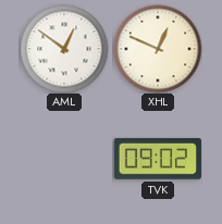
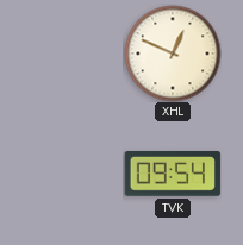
AML: 12:51 -> none (64, 49)
TVK: 09:02 -> 09:54 (173, 175)
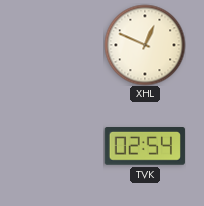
TVK: 09:54 -> 02:54 (145, 147)
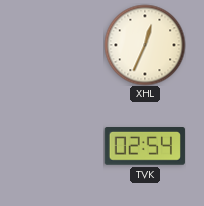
XHL: 12:49 -> 12:34 (145, 45)
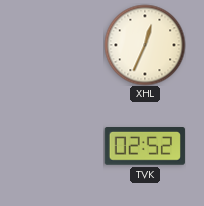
TVK: 02:54 -> 02:52 (145, 147)
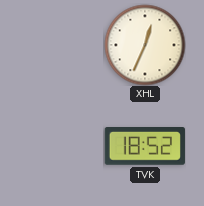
TVK: 02:52 -> 18:52 (145, 147)
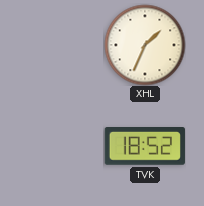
XHL: 12:34 -> 1:34 (145, 45)
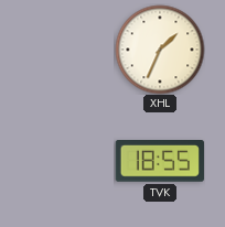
TVK: 18:52 -> 18:55 (160, 162)
